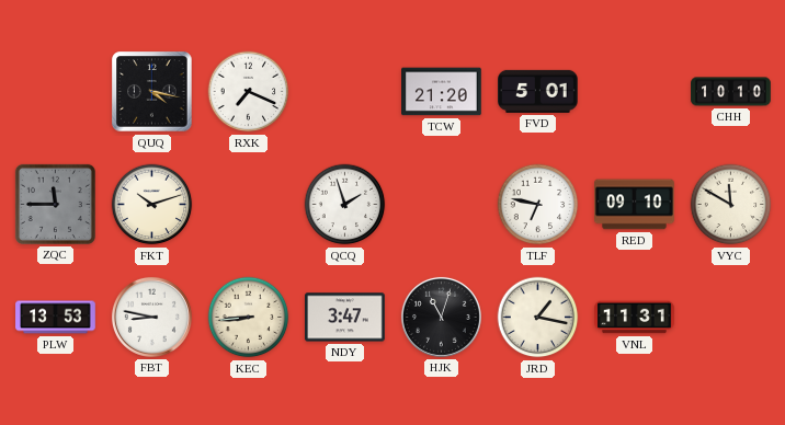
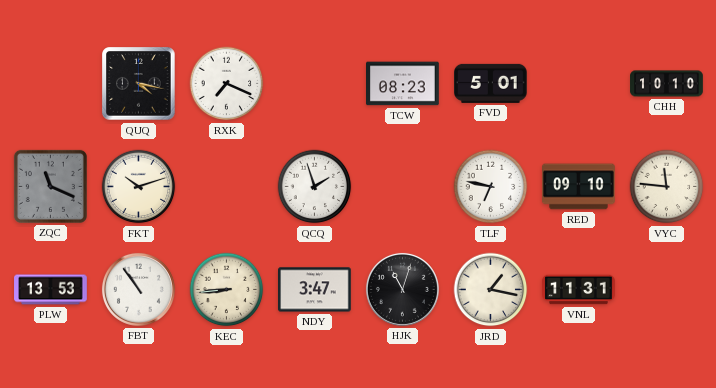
TCW: 21:20 -> 08:23 (403, 84)
ZQC: 11:45 -> 11:19 (50, 186)
VYC: 11:50 -> 11:46 (667, 187)
FBT: 8:47 -> 10:54 (138, 289)
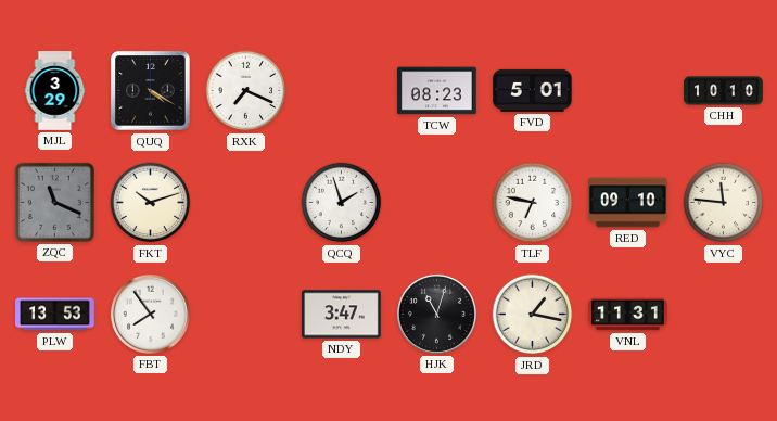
MJL: none -> 3:29 (55, 91)
QUQ: 4:17 -> 4:20 (151, 91)
FBT: 10:54 -> 7:54 (150, 314)
KEC: 8:44 -> none (227, 290)
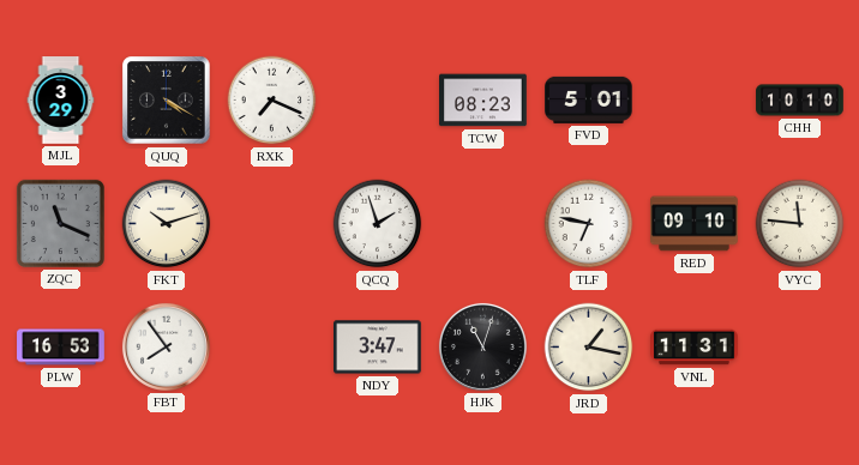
PLW: 13:53 -> 16:53 (61, 348)
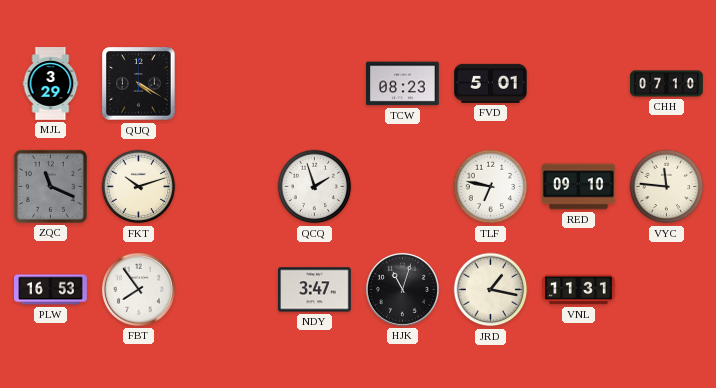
RXK: 7:19 -> none (272, 101)
CHH: 10:10 -> 07:10 (667, 84)
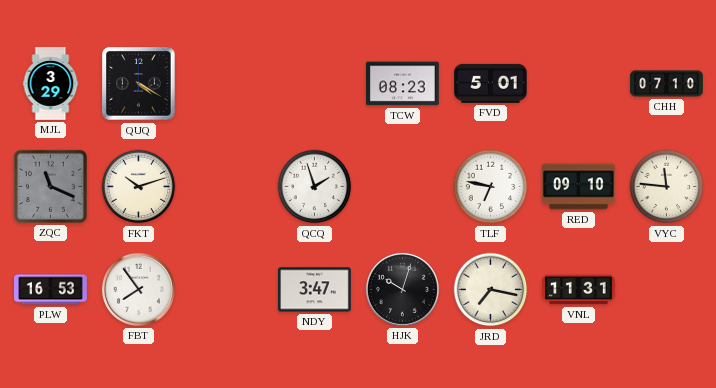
HJK: 11:03 -> 10:03 (402, 289)
JRD: 1:17 -> 7:17 (491, 290)
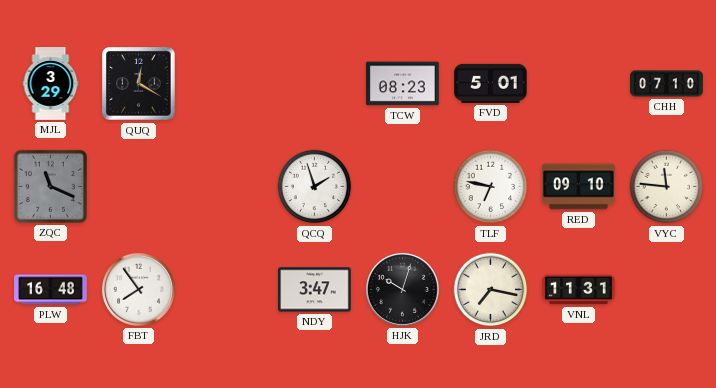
QUQ: 4:20 -> 12:20 (139, 84)
FKT: 10:12 -> none (139, 187)
PLW: 16:53 -> 16:48 (51, 290)
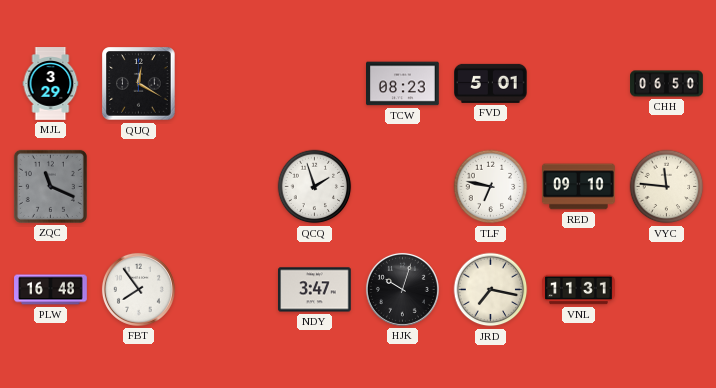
CHH: 07:10 -> 06:50 (667, 84)
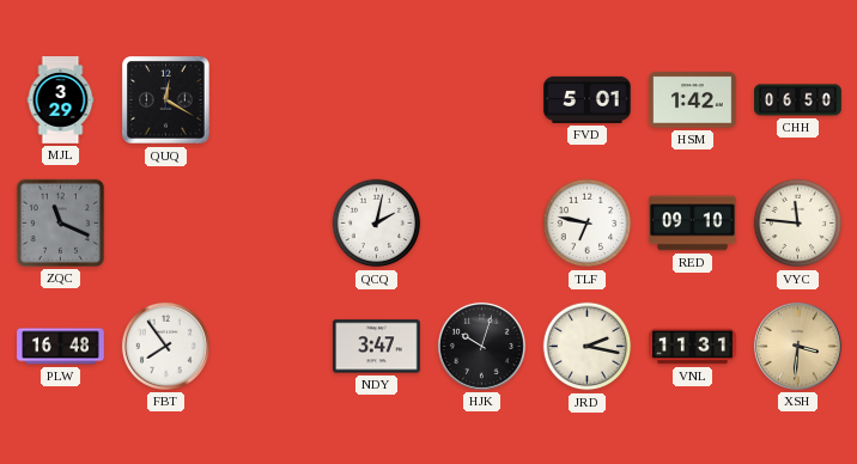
TCW: 08:23 -> none (403, 84)
HSM: none -> 1:42 (693, 100)
QCQ: 1:57 -> 2:02 (377, 224)
JRD: 7:17 -> 2:17 (588, 347)
XSH: none -> 3:31 (797, 346)
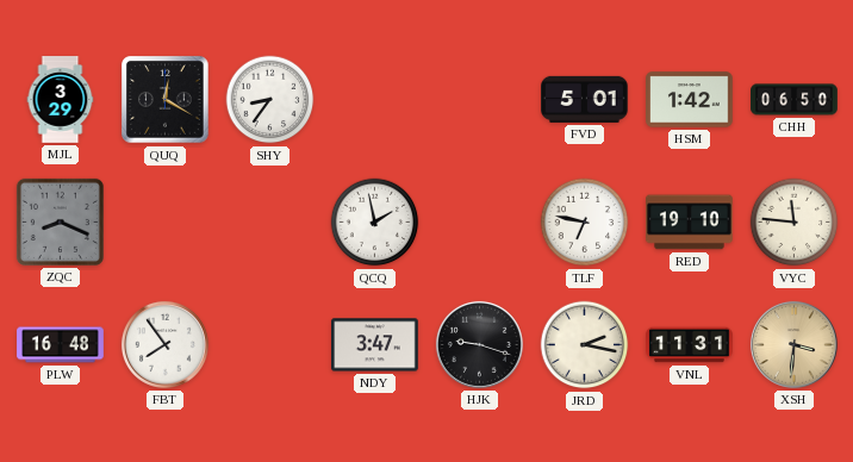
SHY: none -> 8:36 (270, 100)
ZQC: 11:19 -> 8:19 (60, 221)
QCQ: 2:02 -> 1:58 (375, 223)
RED: 09:10 -> 19:10 (690, 223)
HJK: 10:03 -> 9:18 (479, 344)
